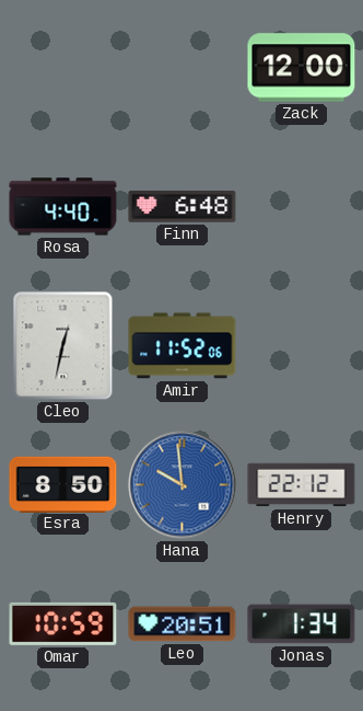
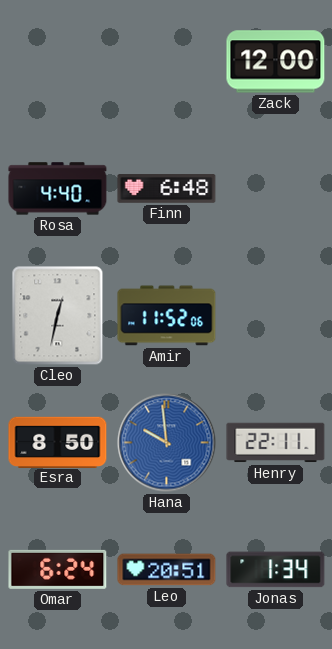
Henry: 22:12 -> 22:11 (276, 443)
Omar: 10:59 -> 6:24 (58, 569)
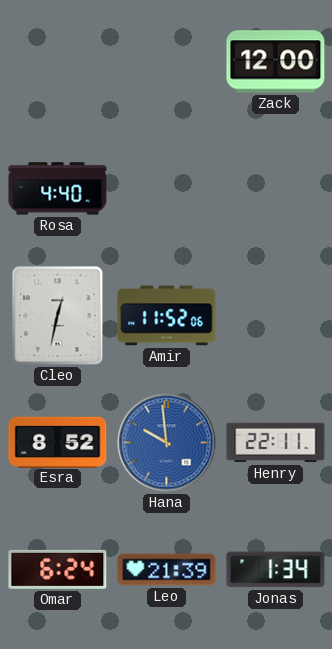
Finn: 6:48 -> none (167, 189)
Esra: 8:50 -> 8:52 (58, 442)
Leo: 20:51 -> 21:39 (167, 570)
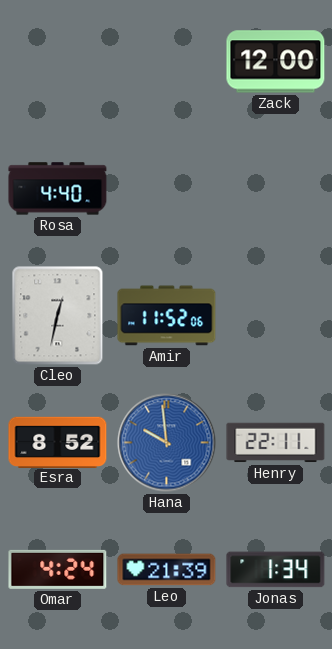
Omar: 6:24 -> 4:24 (58, 569)
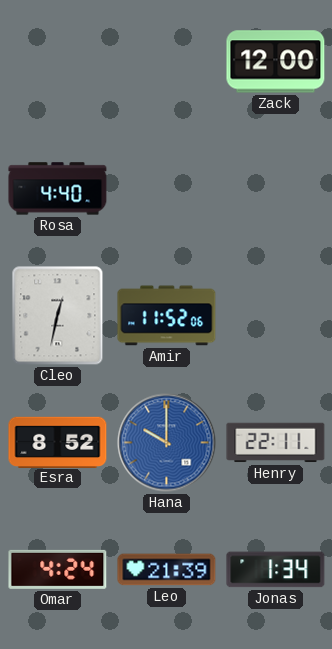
Hana: 9:59 -> 10:00 (167, 443)
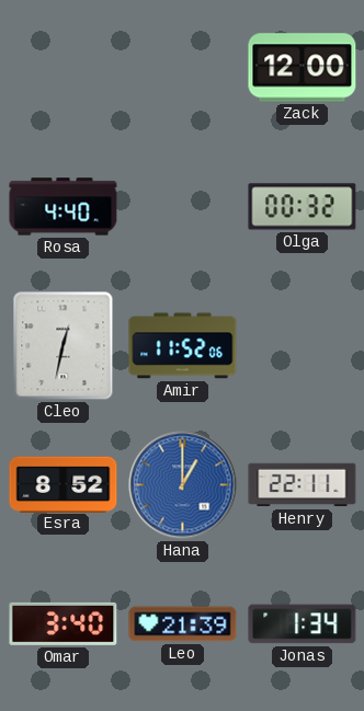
Olga: none -> 00:32 (303, 207)
Hana: 10:00 -> 1:00 (183, 485)
Omar: 4:24 -> 3:40 (64, 623)
